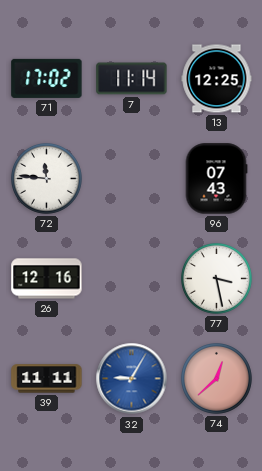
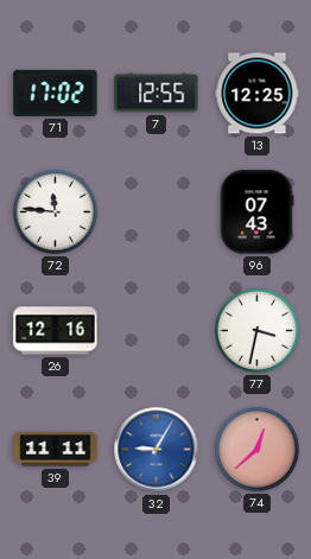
7: 11:14 -> 12:55 (157, 94)
77: 3:28 -> 3:32 (258, 331)
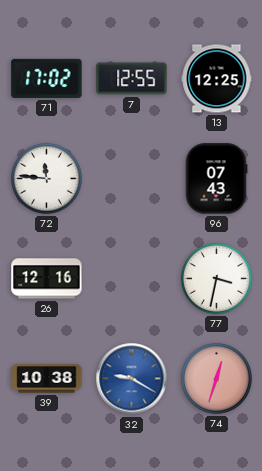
39: 11:11 -> 10:38 (47, 379)
32: 9:05 -> 9:20 (132, 379)
74: 12:38 -> 12:33 (217, 379)
